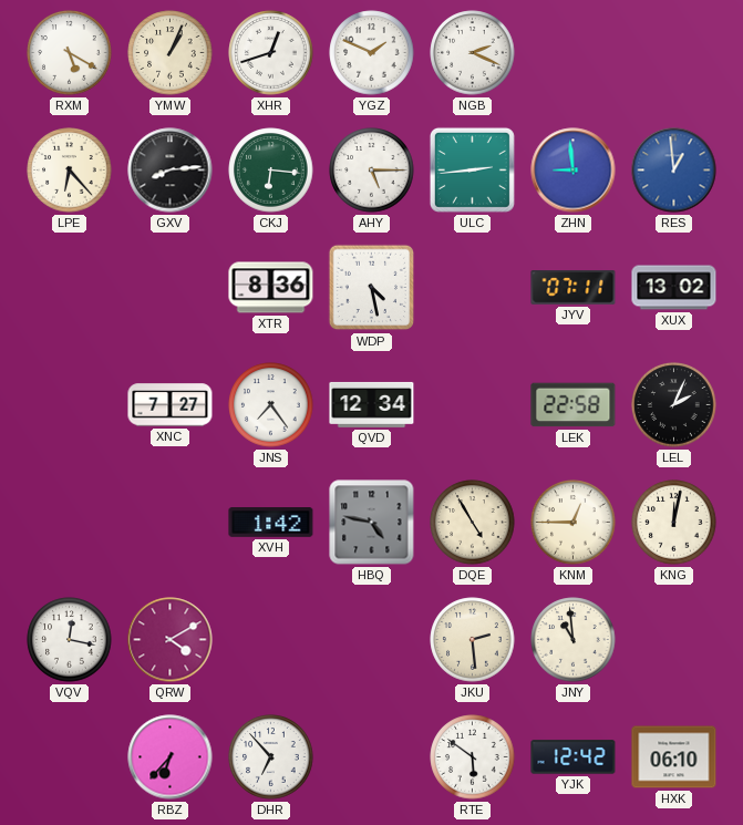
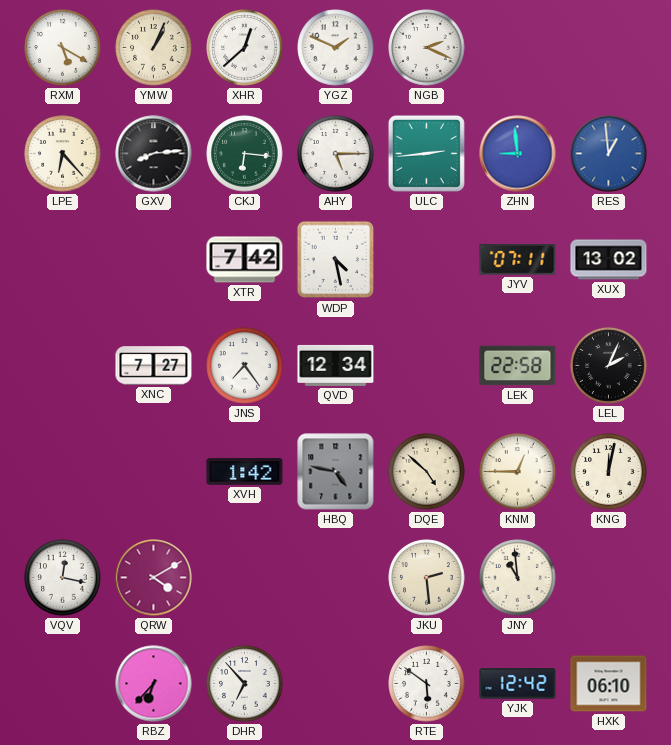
XHR: 12:42 -> 12:38 (245, 48)
XTR: 8:36 -> 7:42 (245, 260)
DQE: 4:55 -> 4:52 (427, 472)
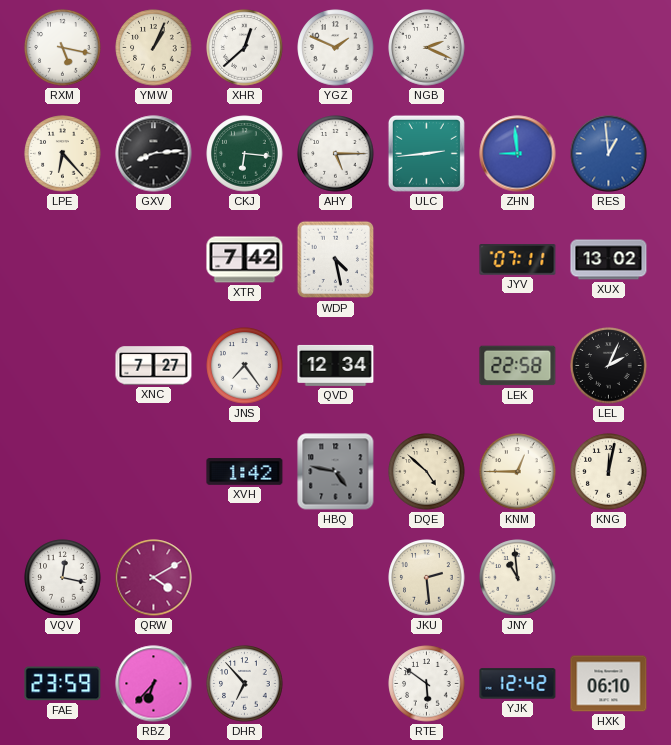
RXM: 5:20 -> 5:17 (63, 48)
FAE: none -> 23:59 (63, 684)
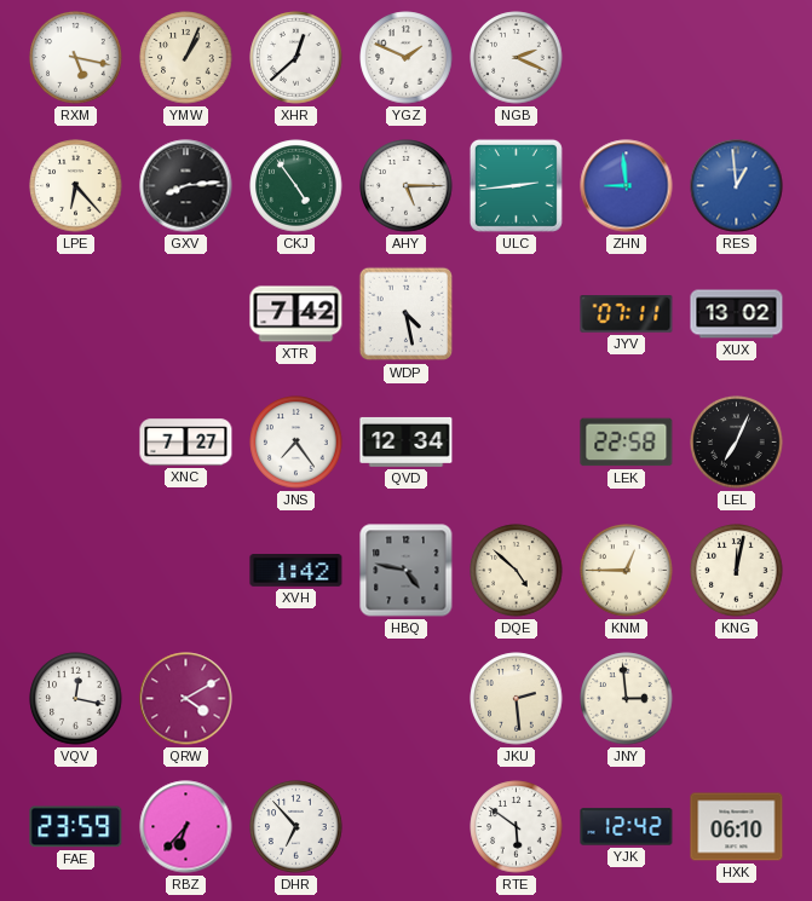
CKJ: 6:16 -> 4:54 (296, 186)
LEL: 2:04 -> 7:04 (737, 443)
JNY: 10:59 -> 2:59 (627, 699)
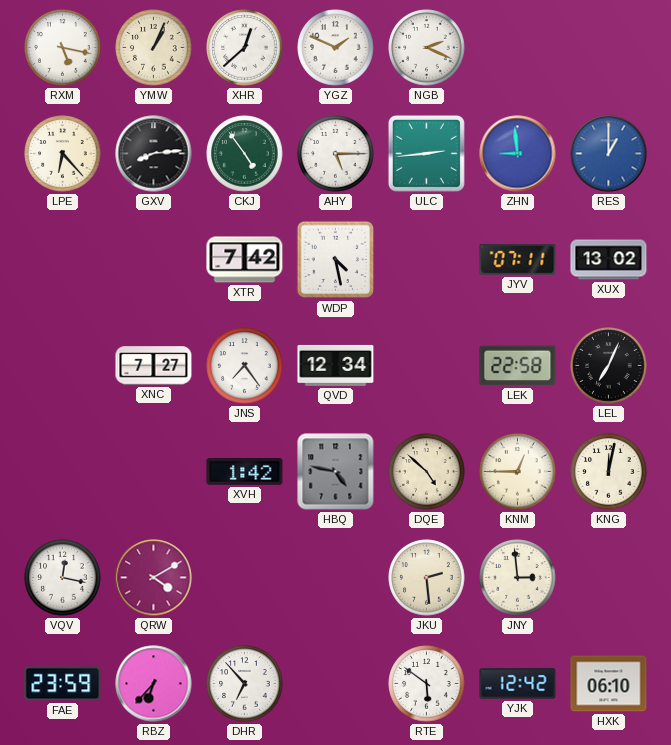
RES: 12:59 -> 1:00 (609, 154)
